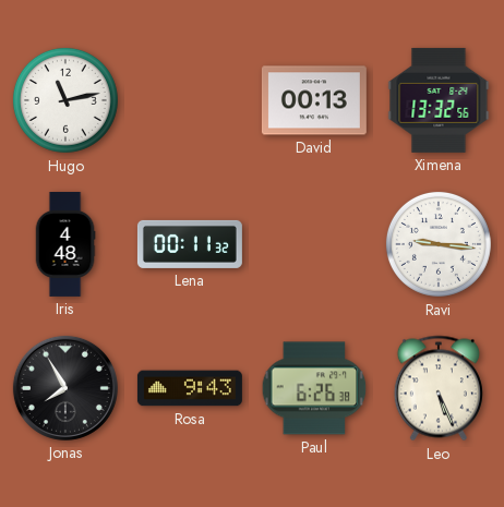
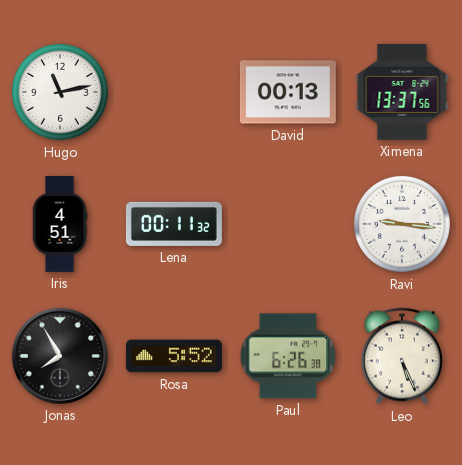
Ximena: 13:32 -> 13:37 (402, 92)
Iris: 4:48 -> 4:51 (60, 224)
Rosa: 9:43 -> 5:52 (174, 356)
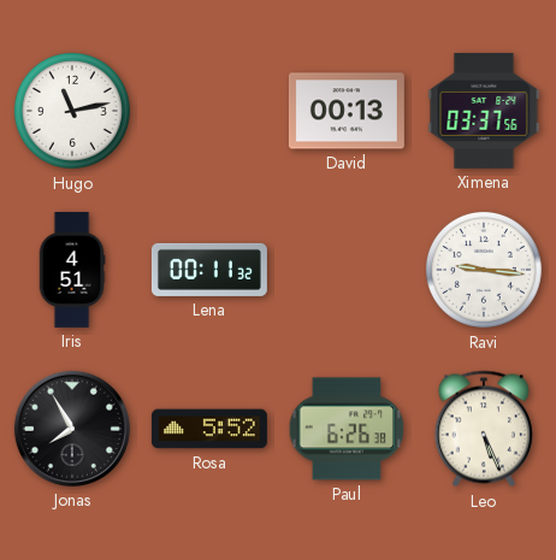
Ximena: 13:37 -> 03:37 (484, 111)
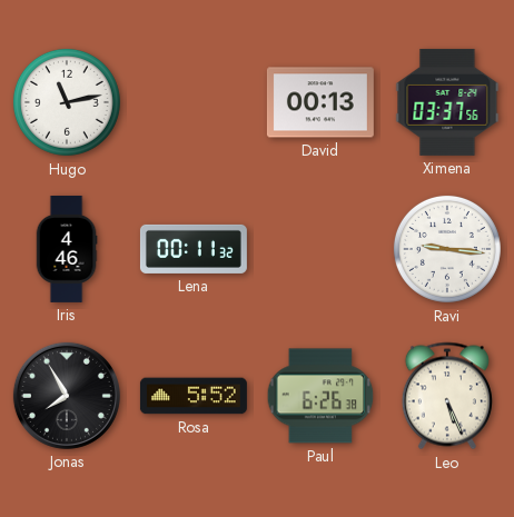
Iris: 4:51 -> 4:46 (67, 249)
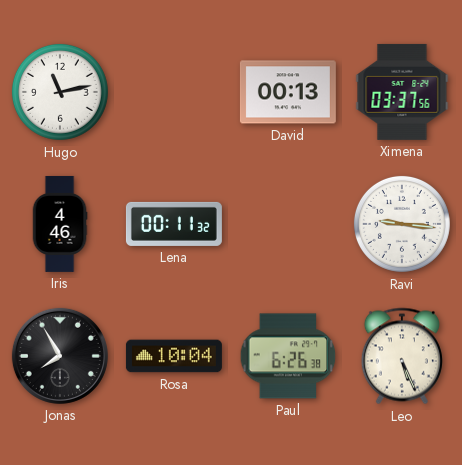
Rosa: 5:52 -> 10:04 (174, 356)
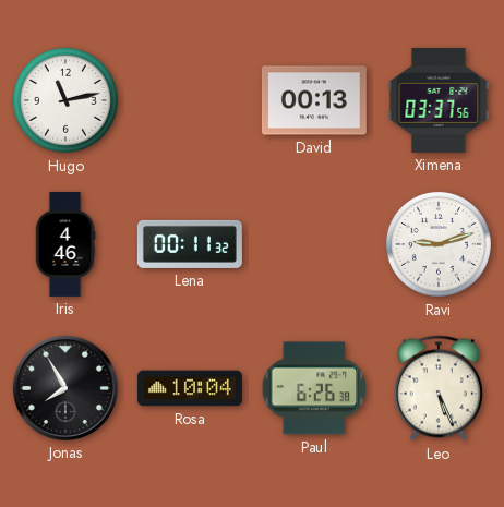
Ravi: 9:16 -> 9:12 (439, 244)
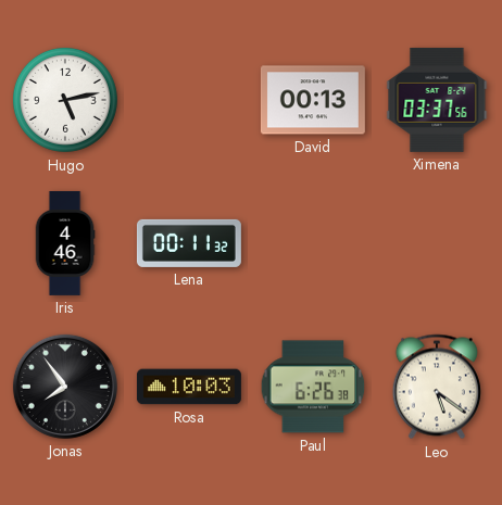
Hugo: 11:13 -> 5:13 (65, 100)
Ravi: 9:12 -> none (439, 244)
Jonas: 7:55 -> 7:54 (65, 387)
Rosa: 10:04 -> 10:03 (189, 387)
Leo: 5:26 -> 5:21 (437, 387)
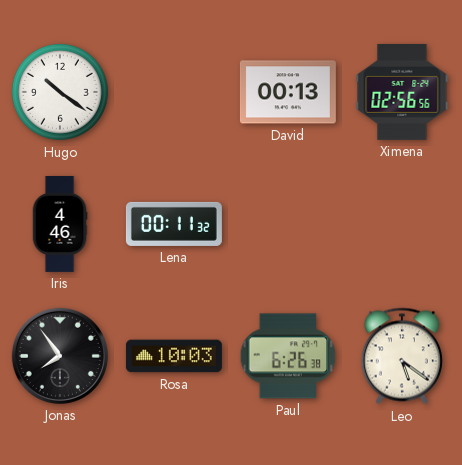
Hugo: 5:13 -> 10:21 (60, 92)
Ximena: 03:37 -> 02:56 (402, 92)
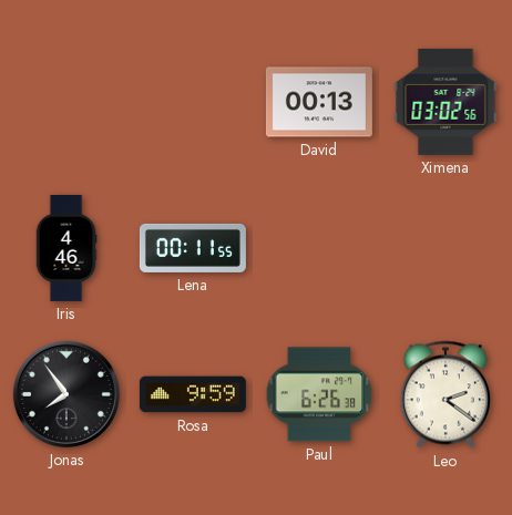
Hugo: 10:21 -> none (60, 92)
Ximena: 02:56 -> 03:02 (446, 102)
Lena: 00:11:32 -> 00:11:55 (193, 248)
Rosa: 10:03 -> 9:59 (193, 394)
Leo: 5:21 -> 2:21 (446, 394)
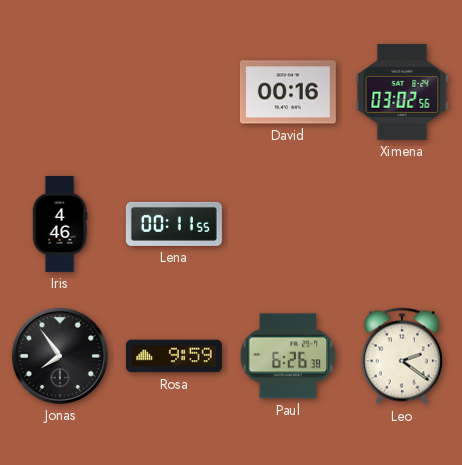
David: 00:13 -> 00:16 (288, 92)
